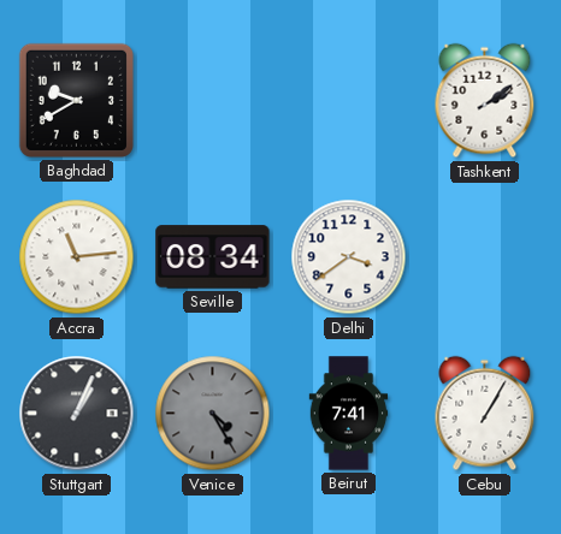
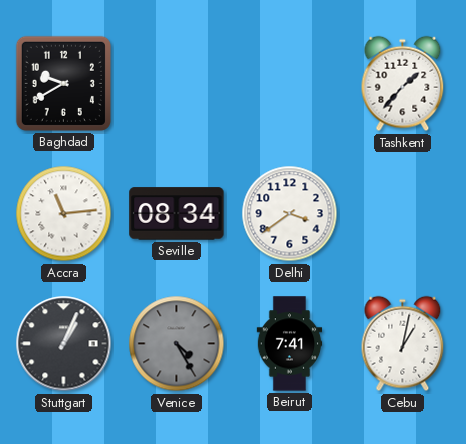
Tashkent: 2:09 -> 1:37 (403, 84)
Cebu: 1:05 -> 1:02 (403, 344)
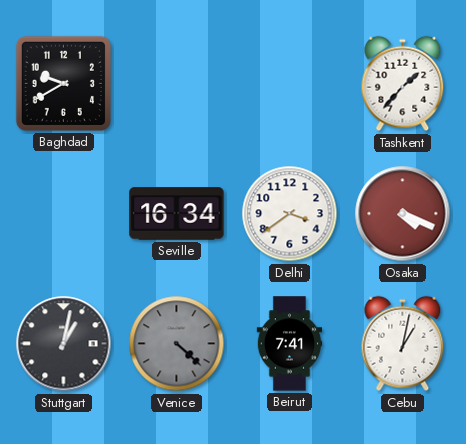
Accra: 11:14 -> none (64, 214)
Seville: 08:34 -> 16:34 (177, 214)
Osaka: none -> 4:19 (403, 214)
Stuttgart: 1:04 -> 1:02 (64, 344)
Venice: 4:25 -> 4:22 (177, 344)
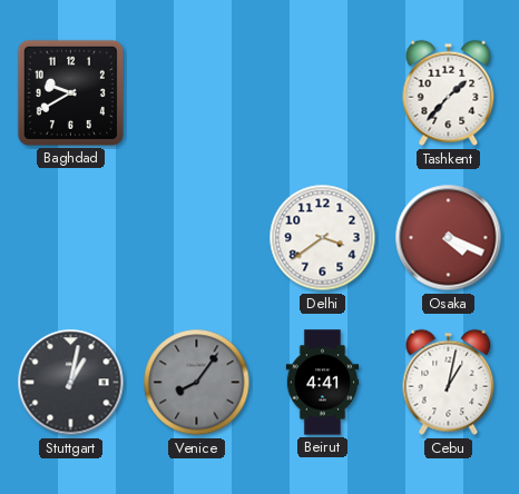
Seville: 16:34 -> none (177, 214)
Venice: 4:22 -> 8:06 (197, 383)
Beirut: 7:41 -> 4:41 (323, 383)
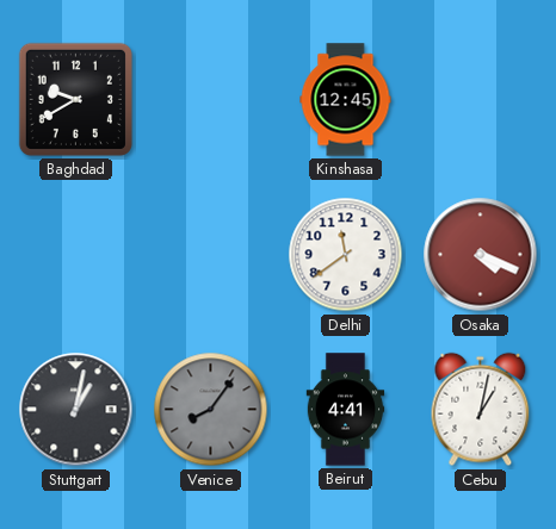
Kinshasa: none -> 12:45 (346, 100)
Tashkent: 1:37 -> none (449, 93)
Delhi: 3:39 -> 11:39 (346, 255)
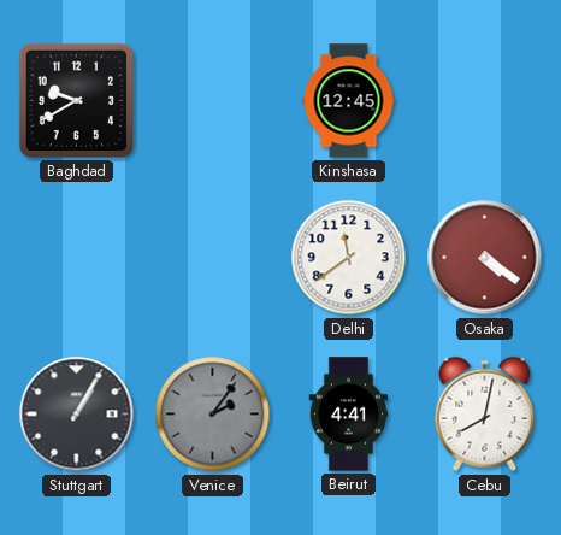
Osaka: 4:19 -> 4:21 (485, 258)
Stuttgart: 1:02 -> 1:05 (77, 415)
Venice: 8:06 -> 2:06 (213, 415)
Cebu: 1:02 -> 8:02 (485, 415)
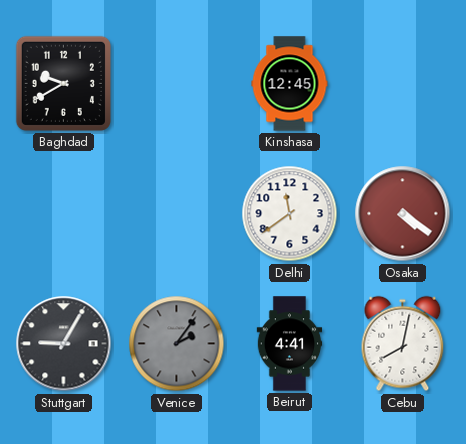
Stuttgart: 1:05 -> 9:05 (64, 344)
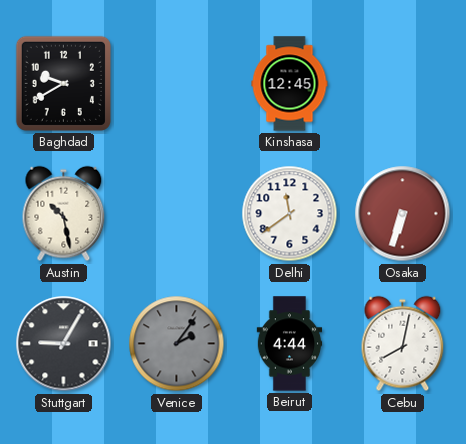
Austin: none -> 10:28 (64, 214)
Osaka: 4:21 -> 6:33 (403, 214)
Beirut: 4:41 -> 4:44 (290, 344)
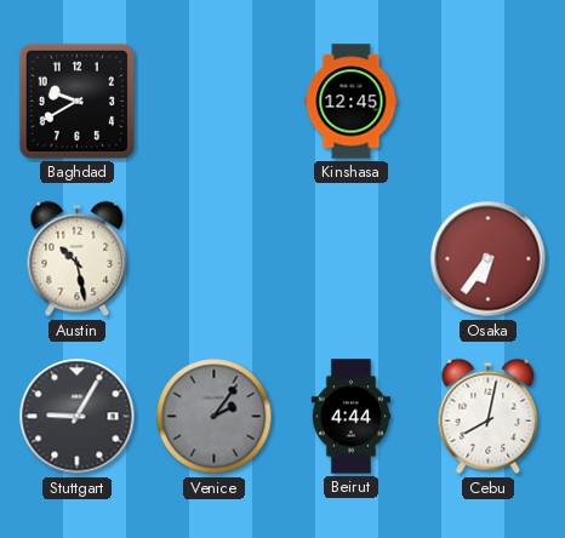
Delhi: 11:39 -> none (290, 214)
Osaka: 6:33 -> 6:36 (489, 259)
